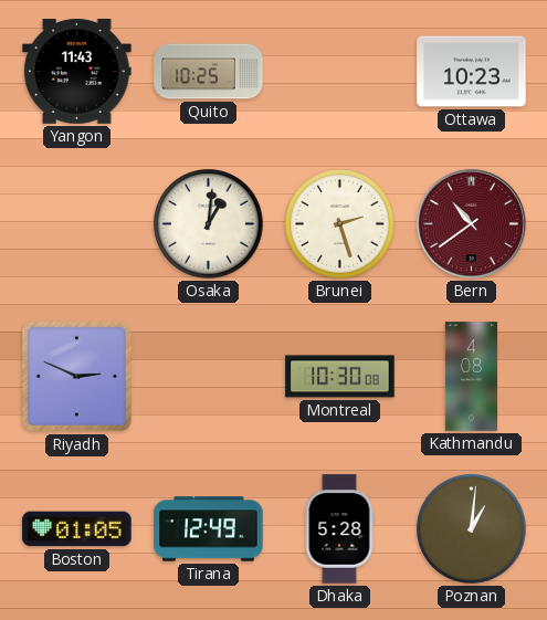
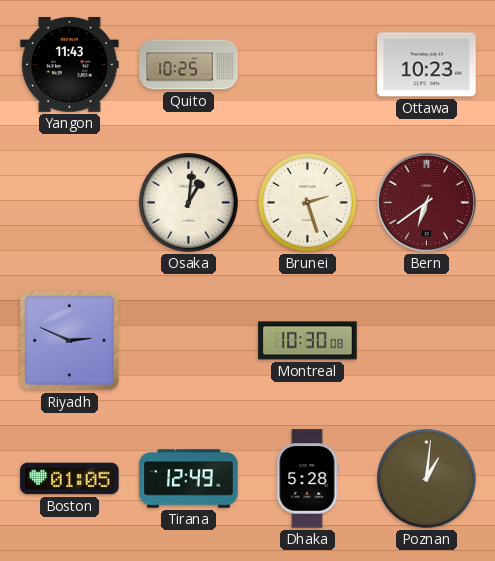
Bern: 10:39 -> 6:39 (426, 202)
Kathmandu: 4:08 -> none (471, 377)
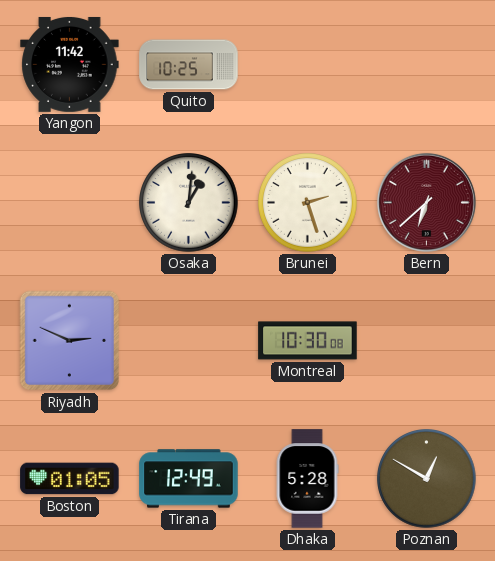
Yangon: 11:43 -> 11:42 (70, 64)
Ottawa: 10:23 -> none (427, 65)
Bern: 6:39 -> 6:38 (426, 202)
Poznan: 1:01 -> 12:50 (427, 479)
